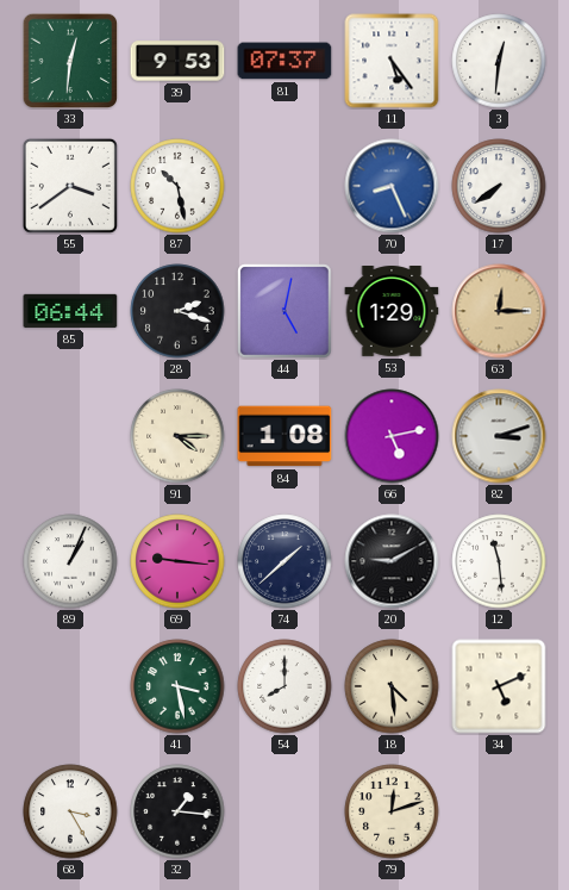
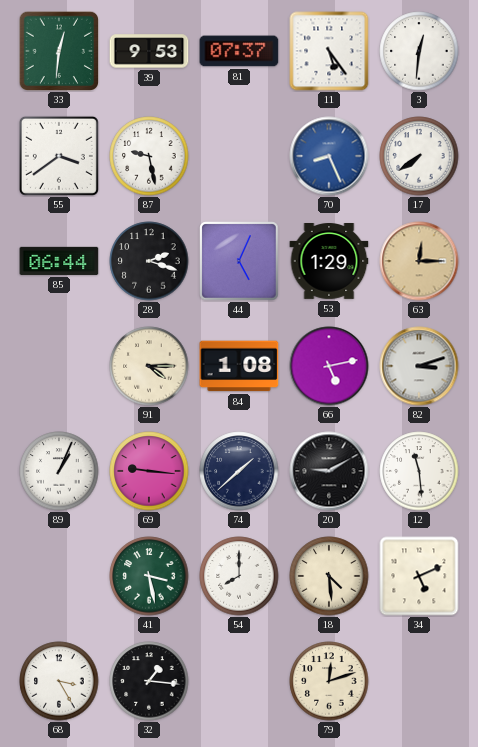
87: 10:28 -> 9:28 (149, 156)
44: 5:02 -> 5:04 (239, 261)
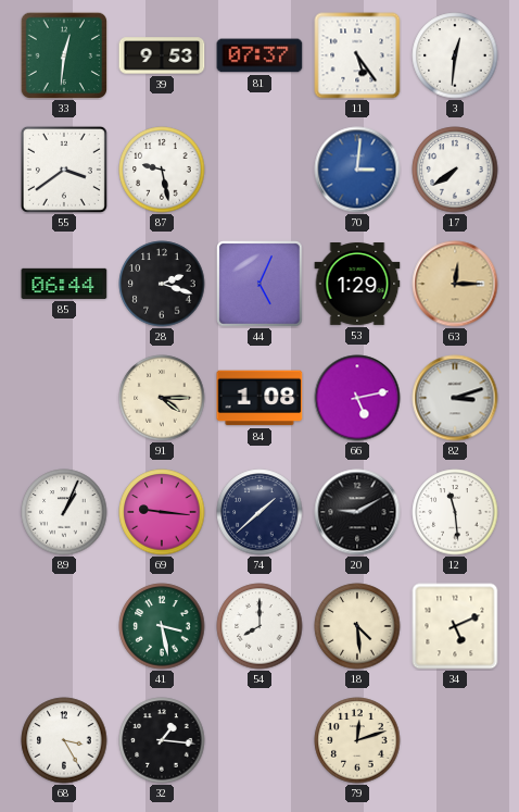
70: 8:26 -> 3:01 (357, 170)
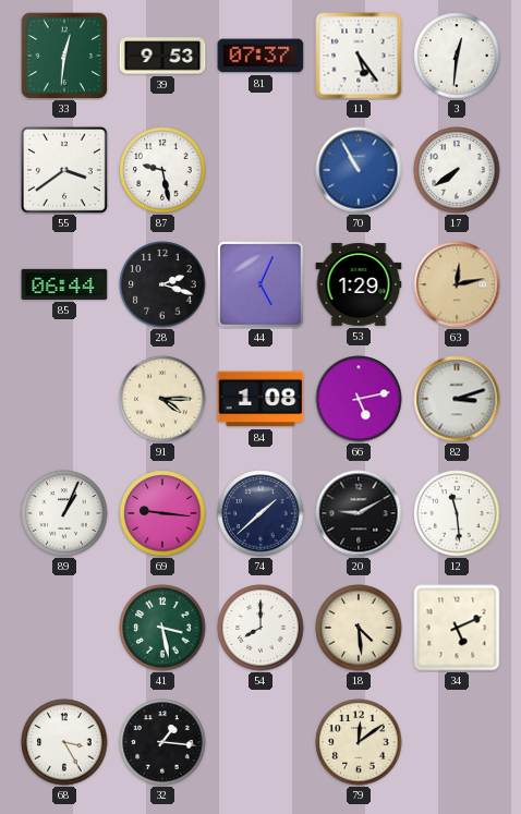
70: 3:01 -> 10:55 (359, 170)
63: 12:15 -> 12:13 (457, 284)
79: 12:12 -> 12:09 (359, 742)
